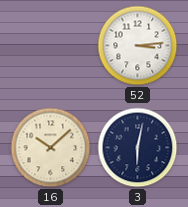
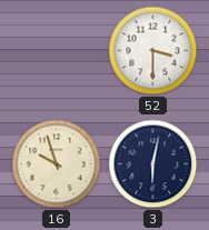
52: 3:14 -> 3:30 (153, 51)
16: 10:08 -> 9:57 (57, 164)
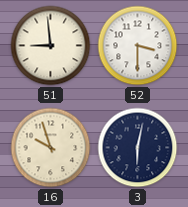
51: none -> 8:59 (51, 46)
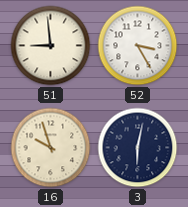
52: 3:30 -> 3:25 (138, 46)
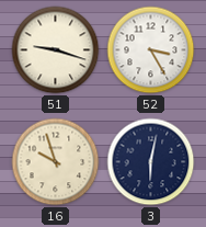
51: 8:59 -> 9:18 (56, 50)
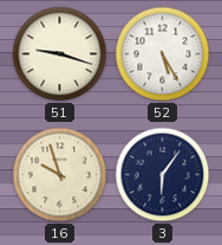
52: 3:25 -> 5:25 (163, 54)
3: 6:02 -> 6:06 (163, 175)
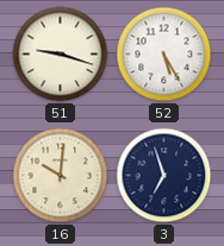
16: 9:57 -> 10:01 (61, 176)
3: 6:06 -> 6:57 (164, 176)
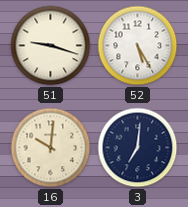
3: 6:57 -> 7:01 (138, 148)
